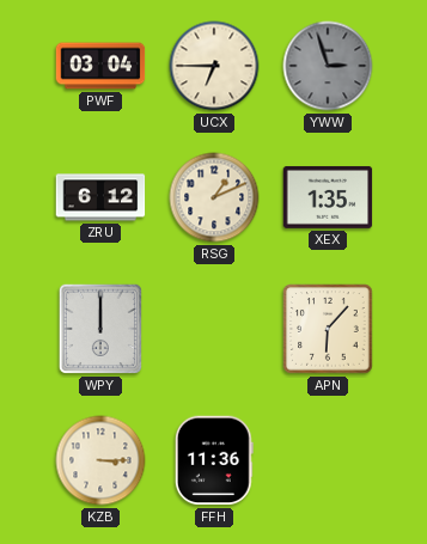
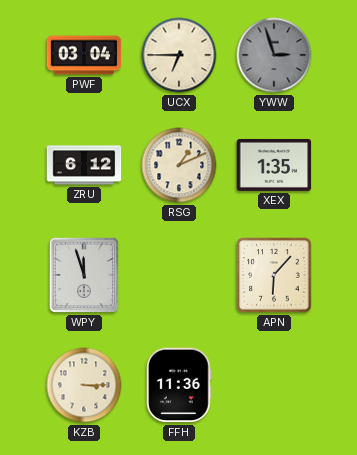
WPY: 12:00 -> 11:57 (84, 275)
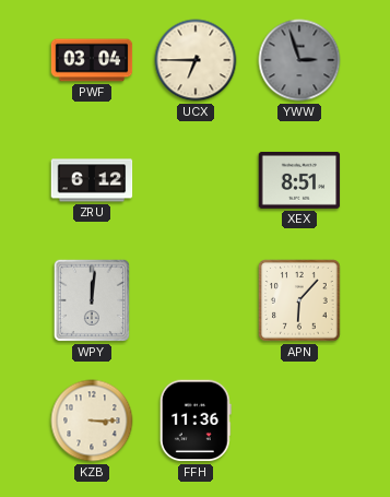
RSG: 1:11 -> none (179, 165)
XEX: 1:35 -> 8:51 (299, 180)
WPY: 11:57 -> 12:01 (92, 300)
